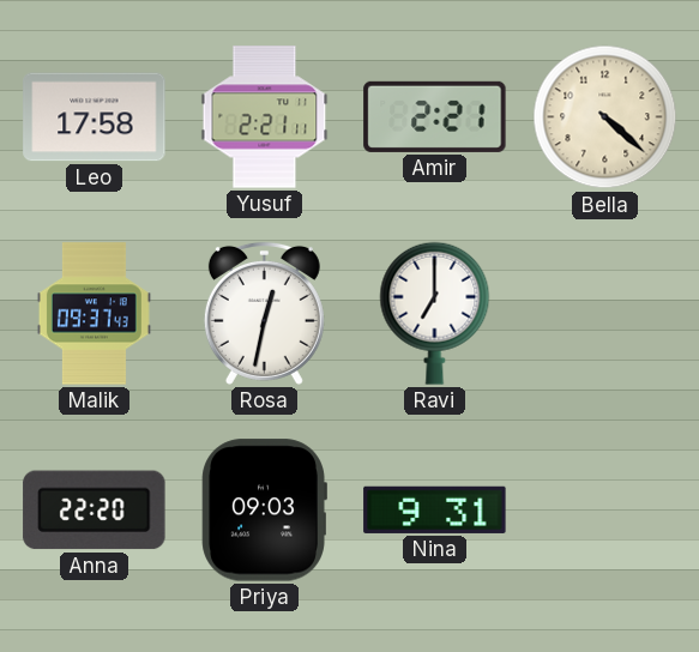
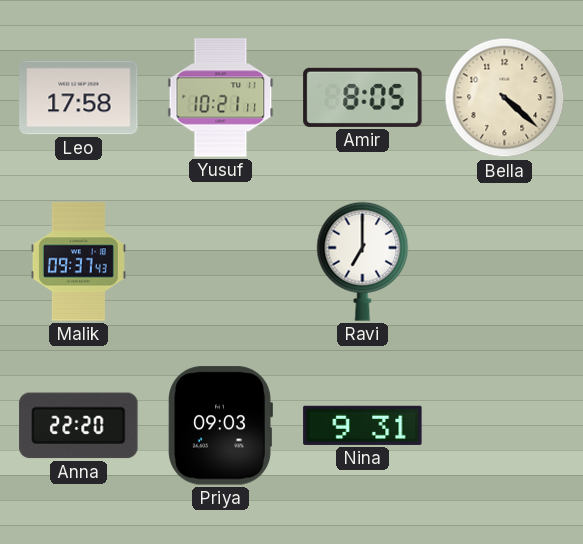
Yusuf: 2:21 -> 10:21 (221, 98)
Amir: 2:21 -> 8:05 (363, 97)
Rosa: 12:32 -> none (264, 313)
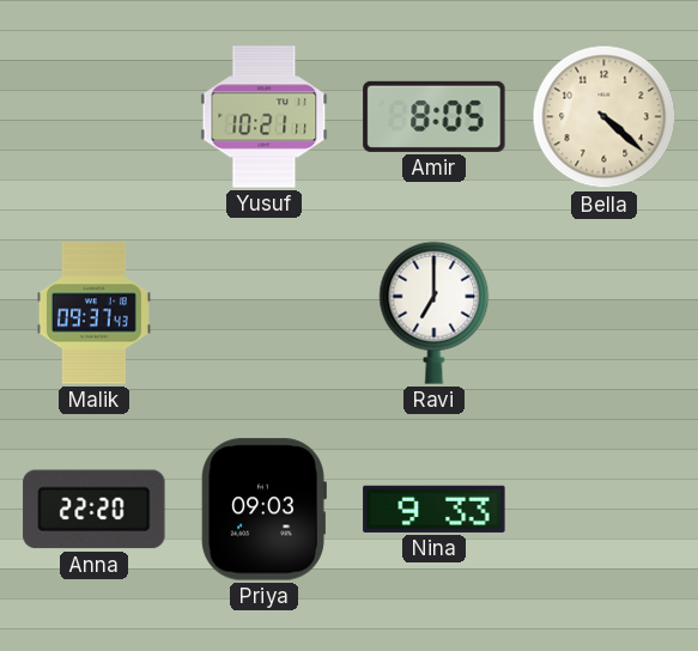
Leo: 17:58 -> none (79, 98)
Nina: 9:31 -> 9:33 (435, 509)
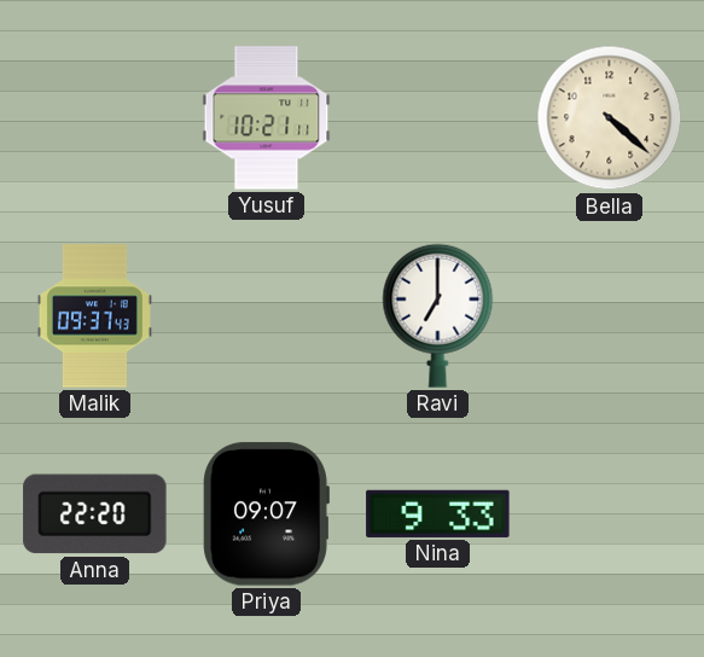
Amir: 8:05 -> none (435, 116)
Priya: 09:03 -> 09:07 (266, 514)
